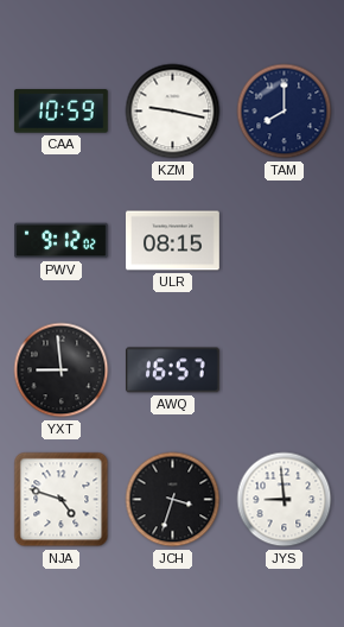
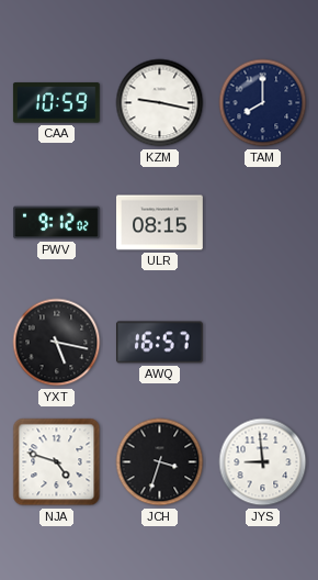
YXT: 8:59 -> 5:17 (57, 343)
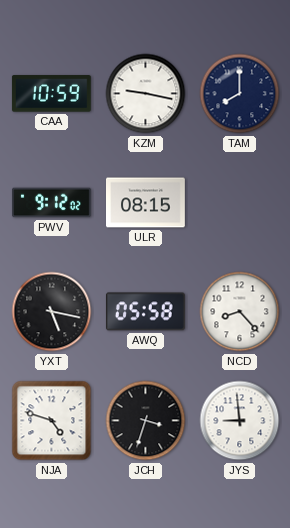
AWQ: 16:57 -> 05:58 (145, 312)
NCD: none -> 8:23 (240, 312)
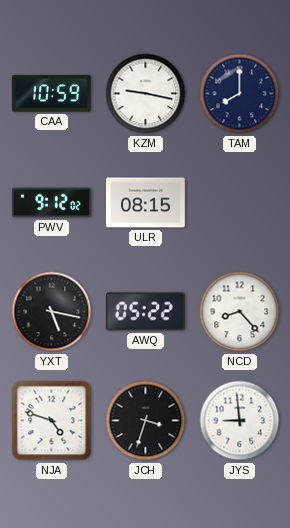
AWQ: 05:58 -> 05:22 (145, 312)
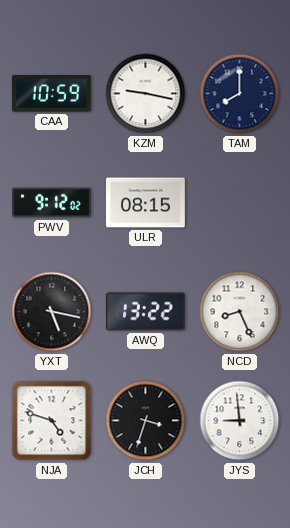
AWQ: 05:22 -> 13:22 (145, 312)
NCD: 8:23 -> 8:26 (240, 312)
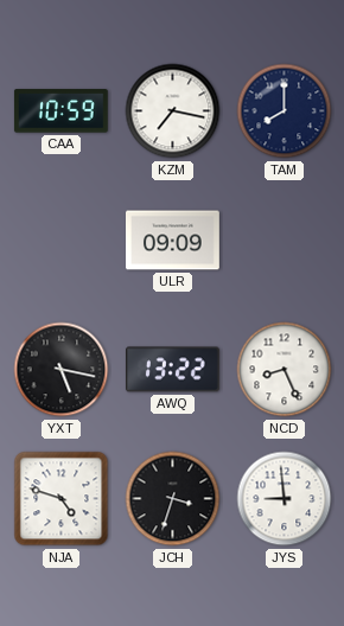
KZM: 9:17 -> 7:17 (173, 111)
PWV: 9:12 -> none (52, 203)
ULR: 08:15 -> 09:09 (173, 241)
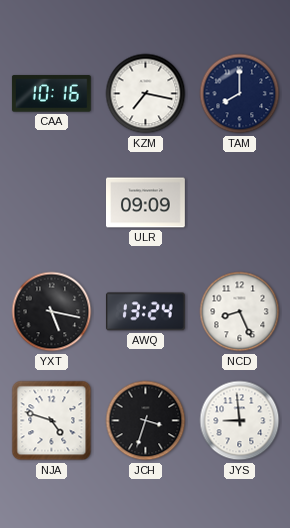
CAA: 10:59 -> 10:16 (51, 94)
AWQ: 13:22 -> 13:24 (145, 312)
